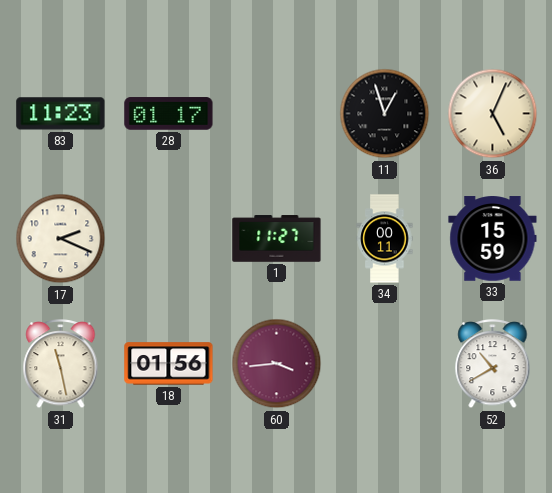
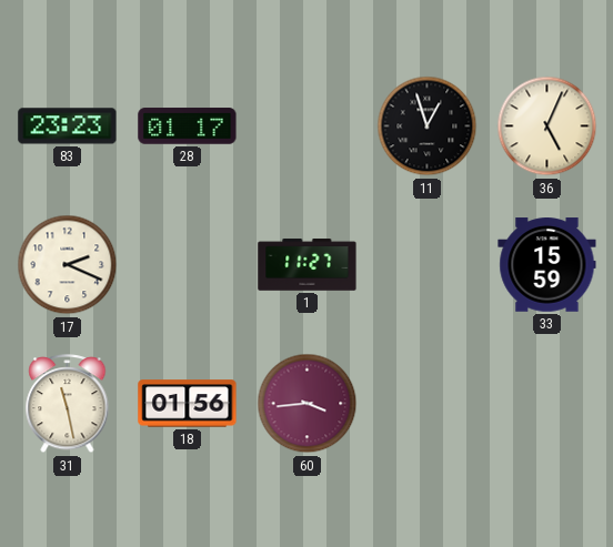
83: 11:23 -> 23:23 (68, 126)
34: 00:11 -> none (385, 239)
52: 10:40 -> none (493, 365)
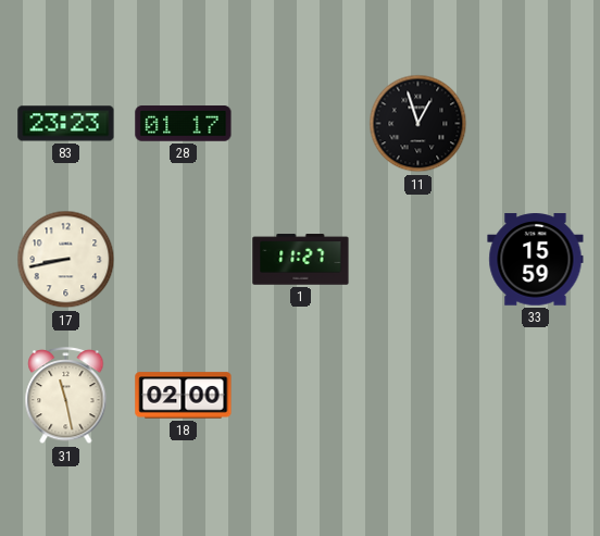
36: 5:04 -> none (547, 126)
17: 2:19 -> 8:43 (66, 260)
18: 01:56 -> 02:00 (184, 396)
60: 3:44 -> none (308, 404)
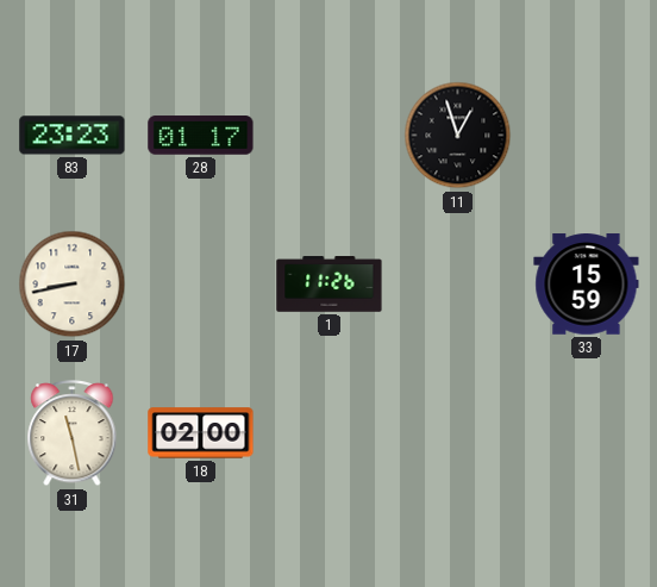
1: 11:27 -> 11:26 (330, 285)
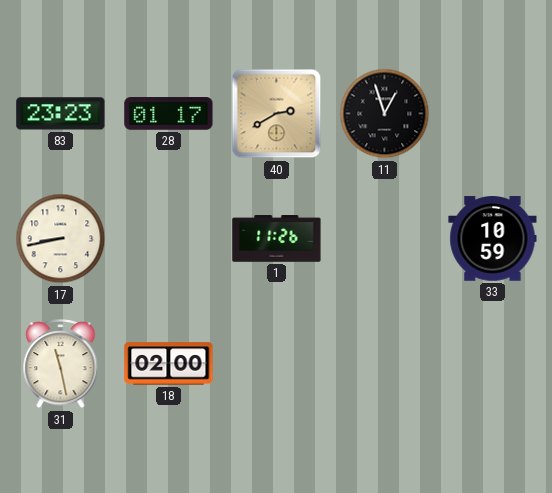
40: none -> 2:40 (277, 114)
33: 15:59 -> 10:59 (493, 239)
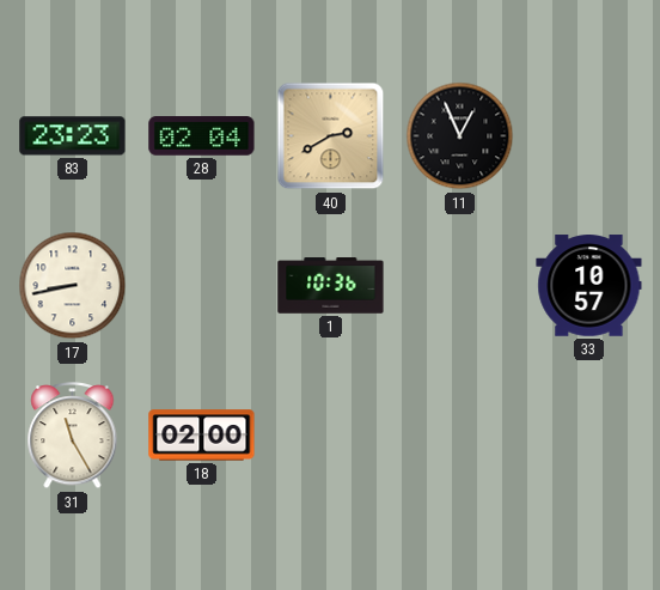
28: 01:17 -> 02:04 (202, 136)
11: 12:57 -> 12:56 (460, 136)
1: 11:26 -> 10:36 (331, 286)
33: 10:59 -> 10:57 (589, 286)
31: 11:28 -> 11:25 (73, 437)
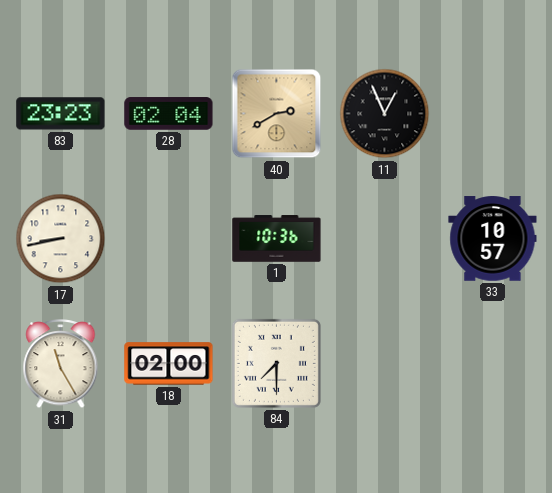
84: none -> 7:30 (276, 363)
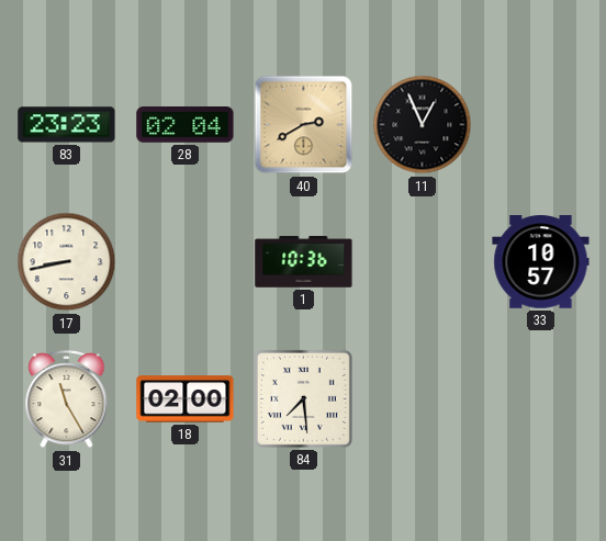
84: 7:30 -> 7:29 (303, 398)
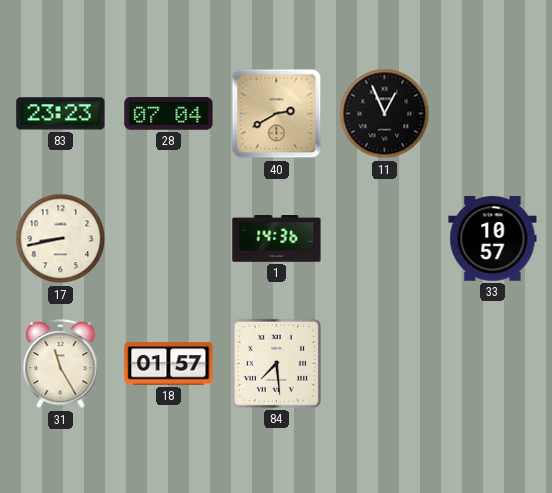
28: 02:04 -> 07:04 (169, 114)
1: 10:36 -> 14:36 (277, 239)
18: 02:00 -> 01:57 (169, 364)
